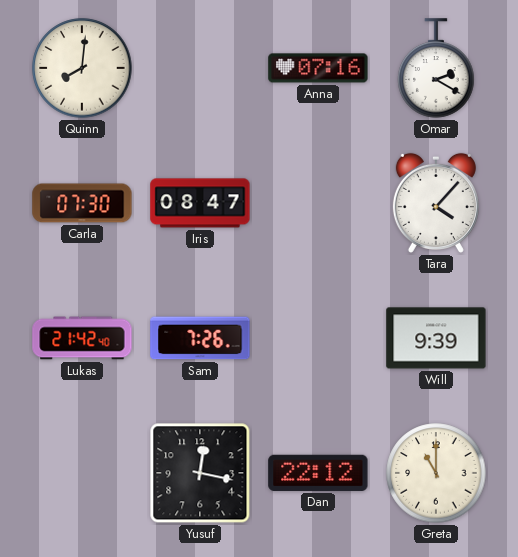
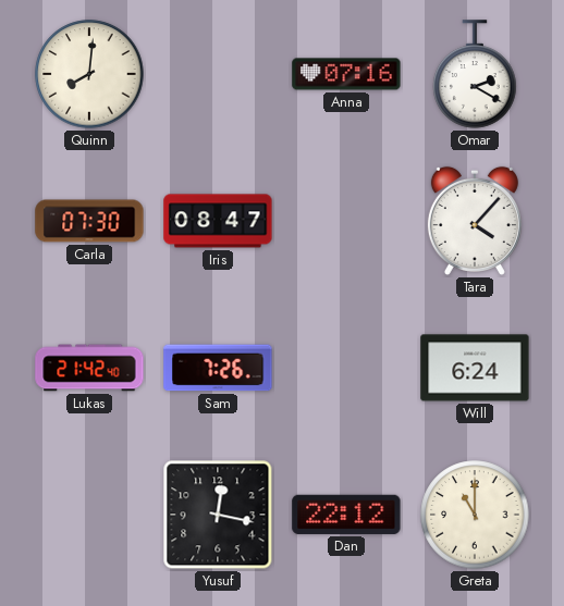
Will: 9:39 -> 6:24 (475, 368)
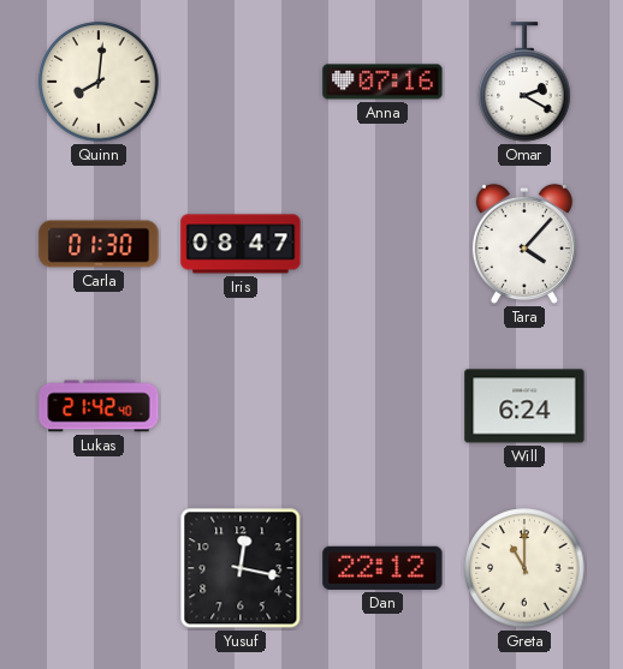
Carla: 07:30 -> 01:30 (99, 244)
Sam: 7:26 -> none (218, 368)
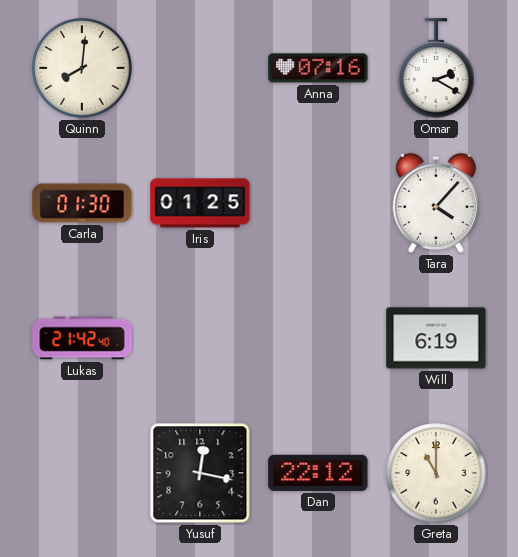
Iris: 08:47 -> 01:25 (200, 203)
Will: 6:24 -> 6:19 (436, 338)
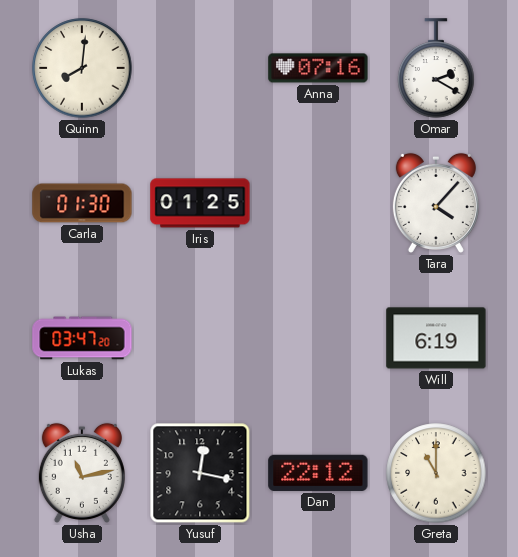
Lukas: 21:42 -> 03:47 (82, 338)
Usha: none -> 11:13 (82, 473)
